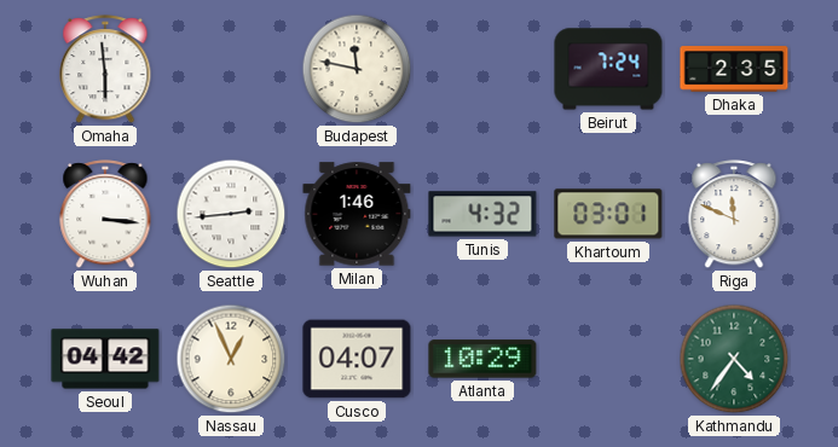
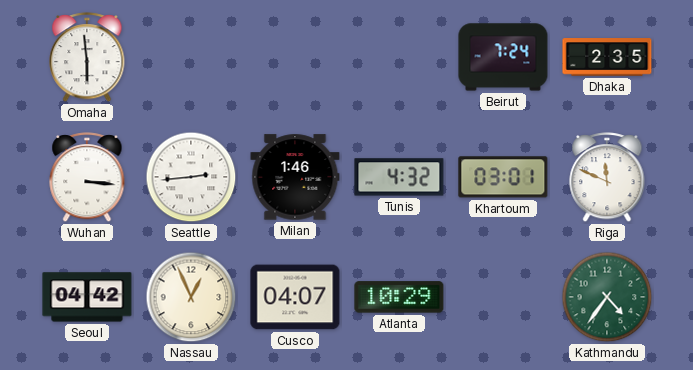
Budapest: 11:47 -> none (357, 69)
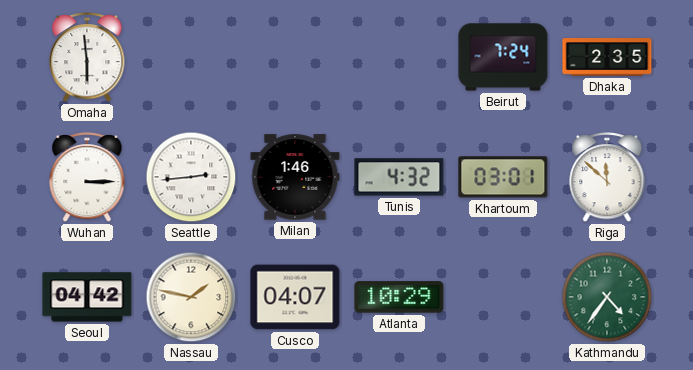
Wuhan: 3:16 -> 3:15 (87, 178)
Riga: 11:49 -> 11:52 (607, 178)
Nassau: 12:56 -> 1:47 (191, 297)
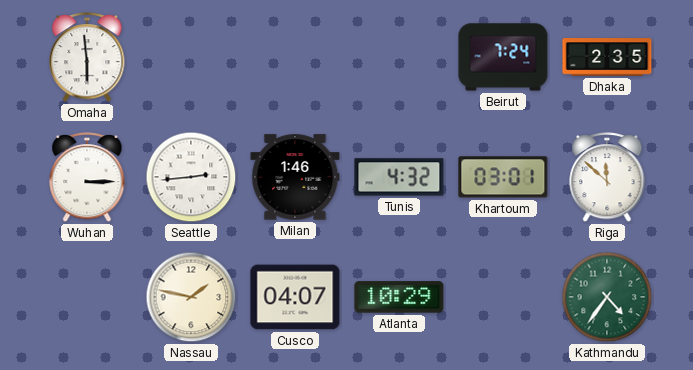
Seoul: 04:42 -> none (87, 297)
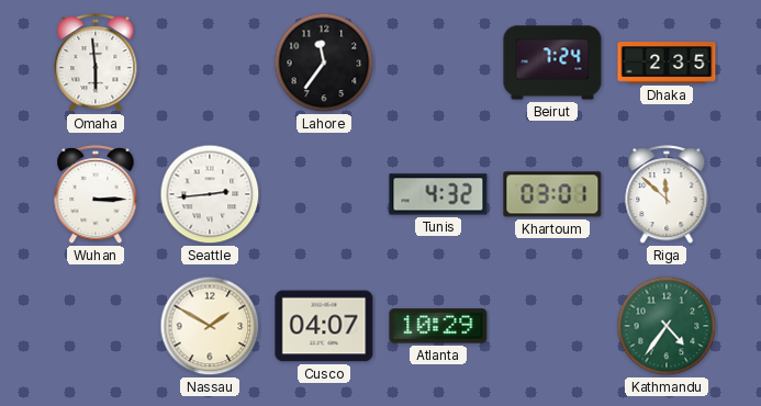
Lahore: none -> 11:36 (324, 63)
Milan: 1:46 -> none (295, 177)
Nassau: 1:47 -> 1:50 (210, 326)
